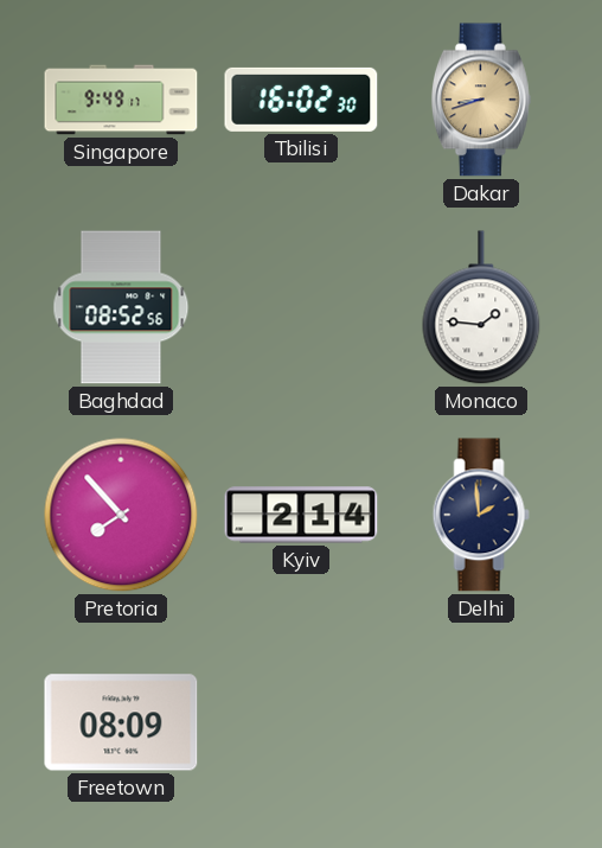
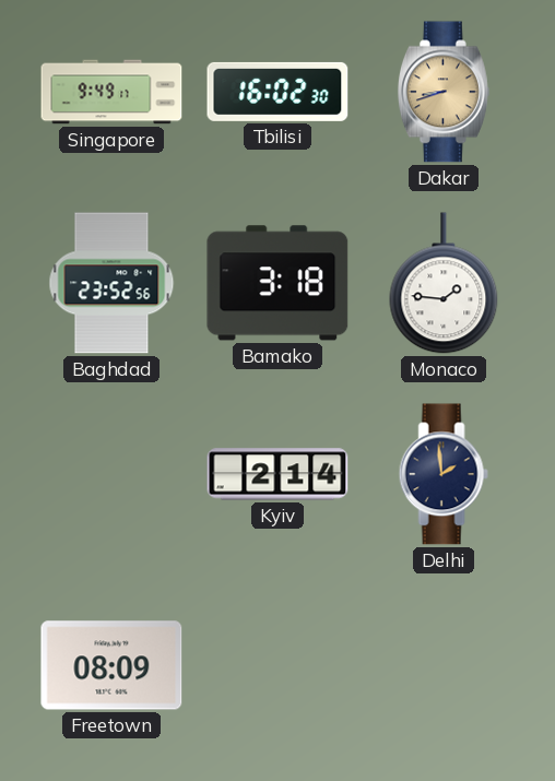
Baghdad: 08:52 -> 23:52 (111, 283)
Bamako: none -> 3:18 (277, 283)
Pretoria: 7:53 -> none (121, 515)
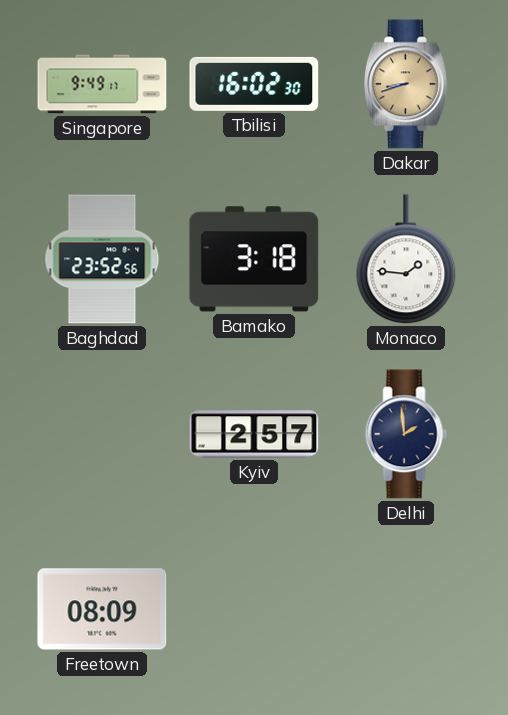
Kyiv: 2:14 -> 2:57 (254, 434)
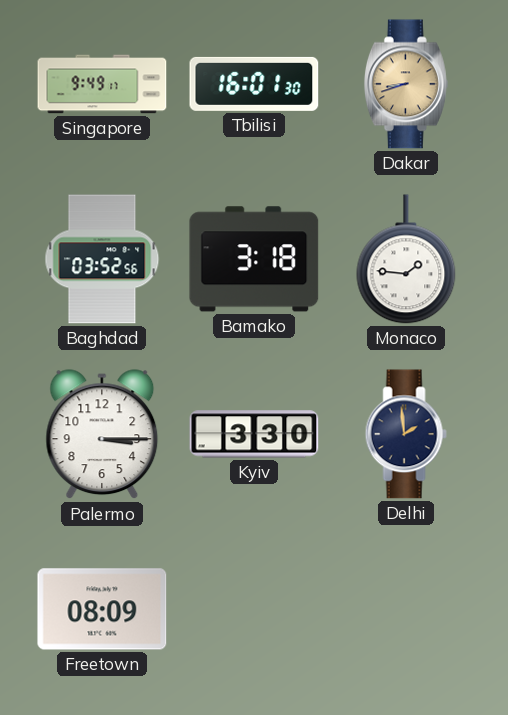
Tbilisi: 16:02 -> 16:01 (254, 84)
Baghdad: 23:52 -> 03:52 (102, 259)
Palermo: none -> 3:15 (102, 435)
Kyiv: 2:57 -> 3:30 (254, 434)
